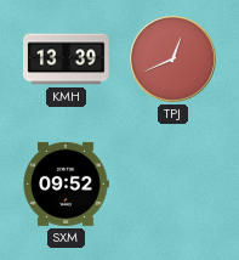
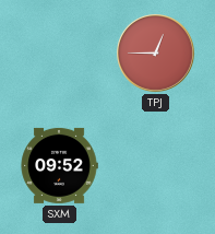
KMH: 13:39 -> none (67, 60)
TPJ: 12:41 -> 12:45 (156, 54)
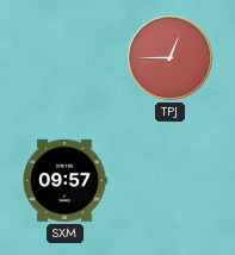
SXM: 09:52 -> 09:57 (64, 180)
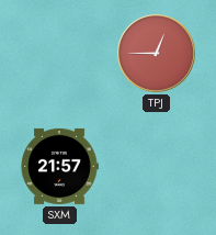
SXM: 09:57 -> 21:57 (59, 166)
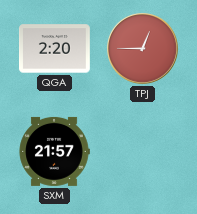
QGA: none -> 2:20 (55, 49)
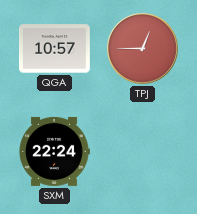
QGA: 2:20 -> 10:57 (55, 49)
SXM: 21:57 -> 22:24 (54, 151)
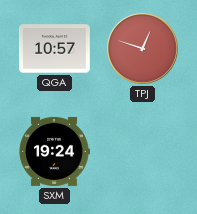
TPJ: 12:45 -> 12:48 (143, 49)
SXM: 22:24 -> 19:24 (54, 151)
